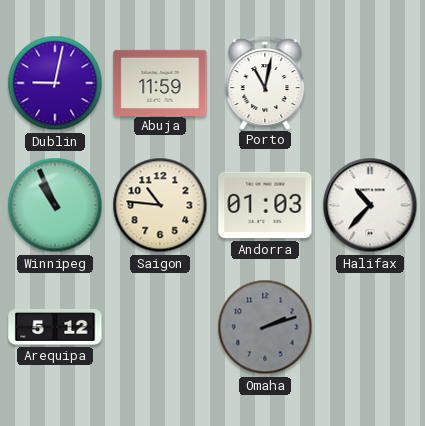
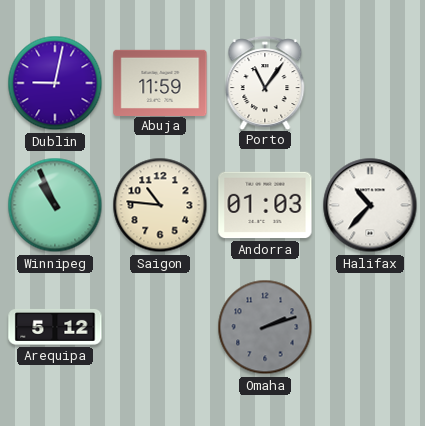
Porto: 11:02 -> 11:06 (265, 83)
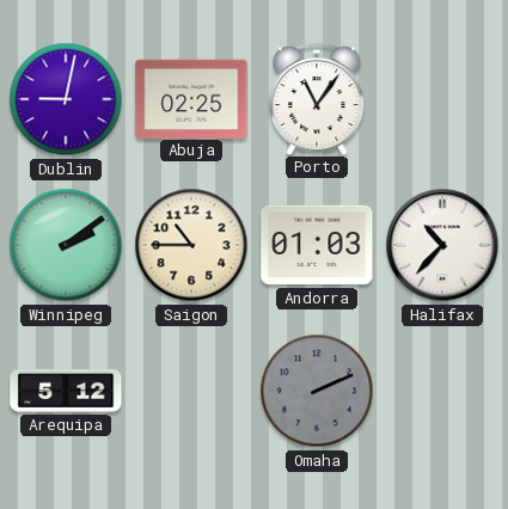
Abuja: 11:59 -> 02:25 (191, 98)
Winnipeg: 10:56 -> 2:09 (66, 245)
Saigon: 10:46 -> 10:45 (191, 245)
Omaha: 2:12 -> 2:11 (317, 391)
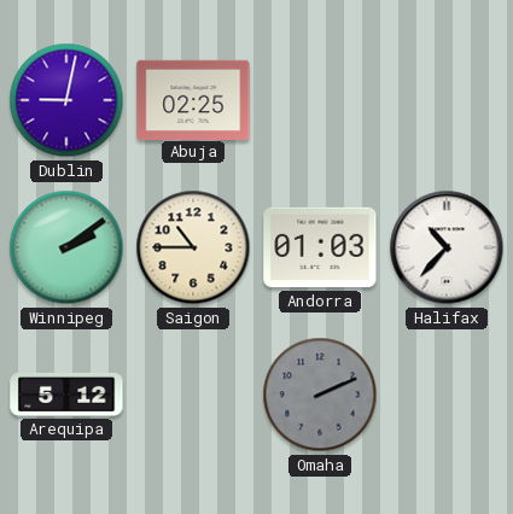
Porto: 11:06 -> none (317, 99)
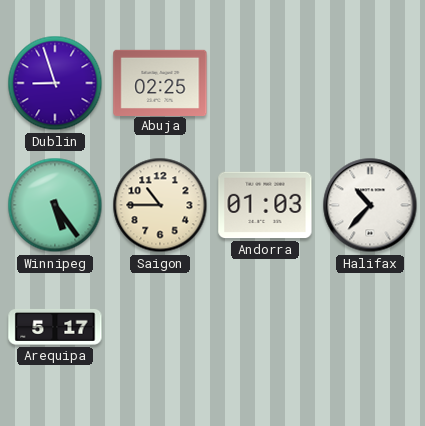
Dublin: 9:02 -> 8:57 (55, 83)
Winnipeg: 2:09 -> 5:24 (55, 205)
Arequipa: 5:12 -> 5:17 (55, 327)
Omaha: 2:11 -> none (320, 395)
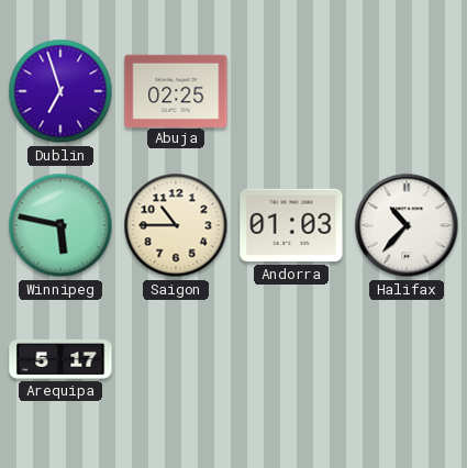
Dublin: 8:57 -> 6:57 (60, 91)
Winnipeg: 5:24 -> 5:47 (60, 225)
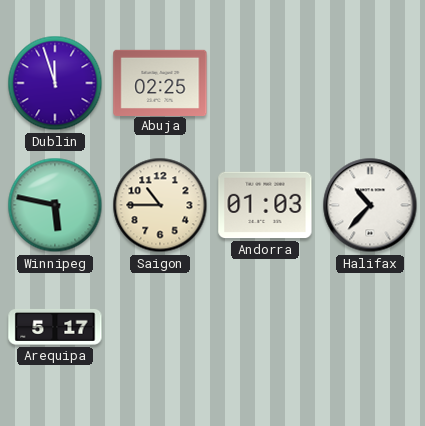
Dublin: 6:57 -> 11:57 (55, 83)
